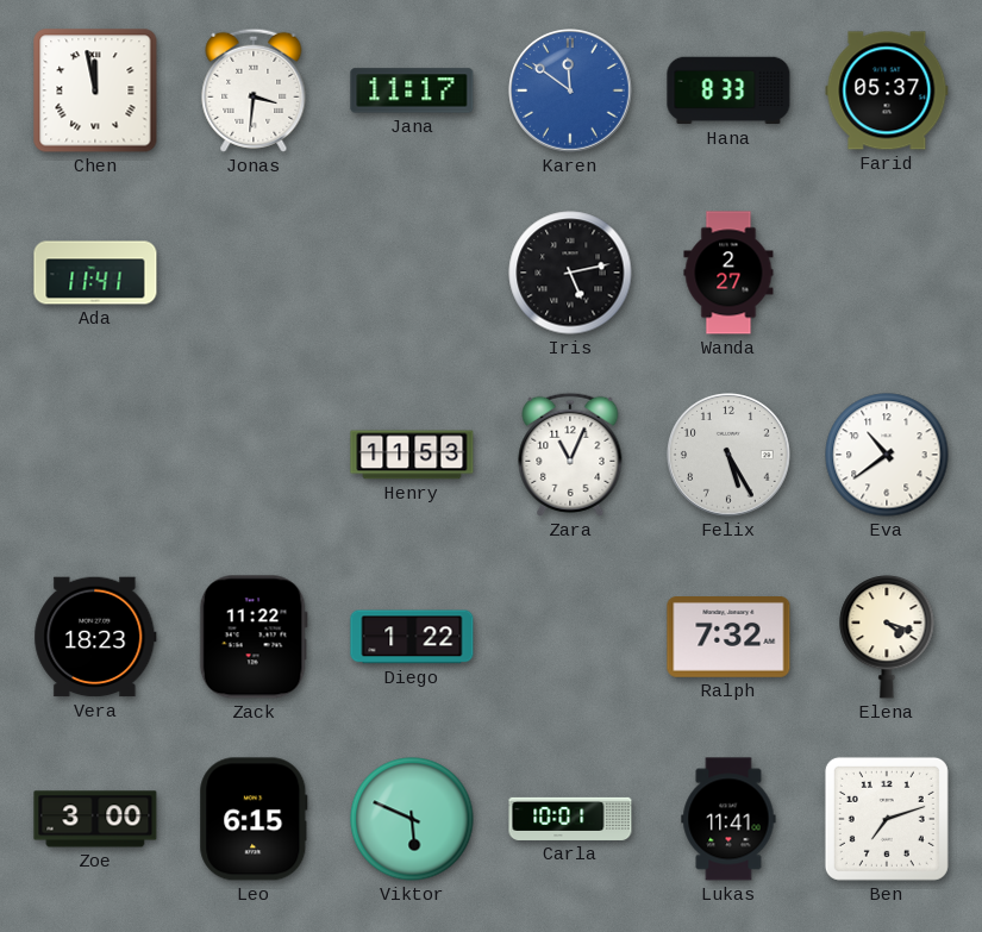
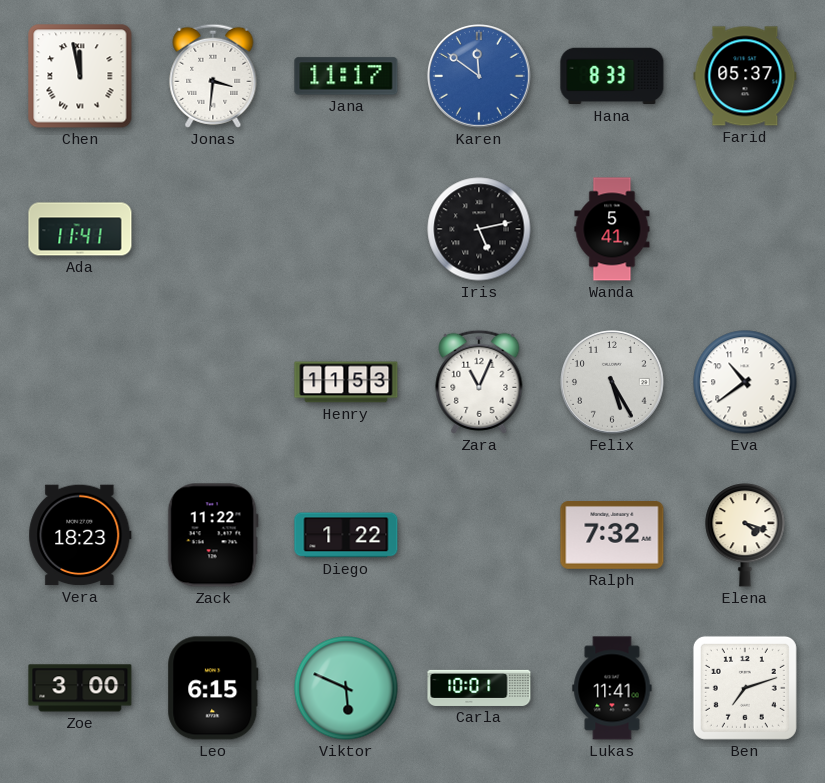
Wanda: 2:27 -> 5:41 (612, 229)
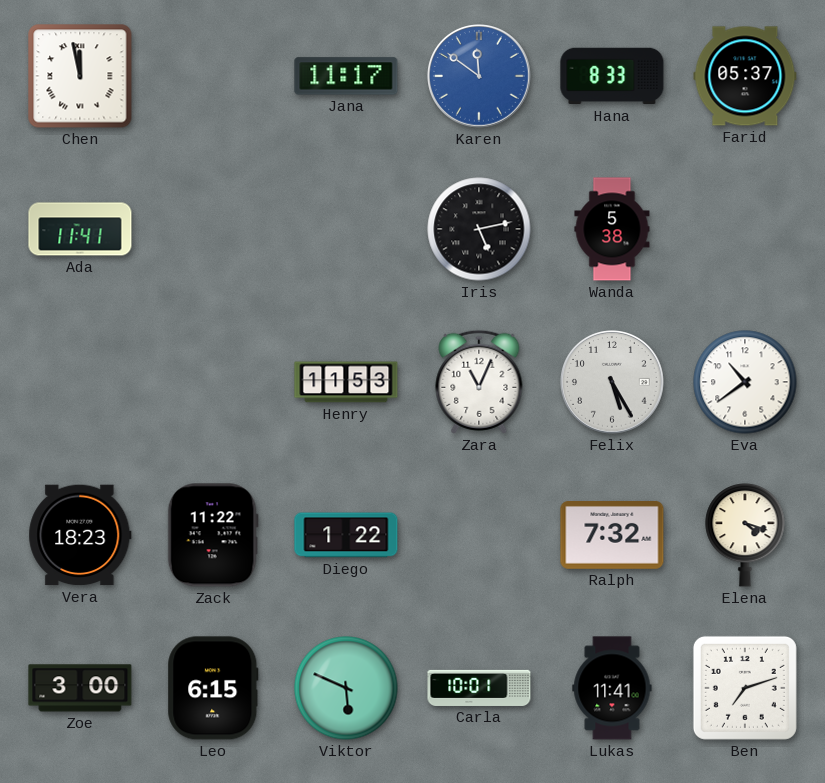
Jonas: 3:31 -> none (213, 76)
Wanda: 5:41 -> 5:38 (612, 229)
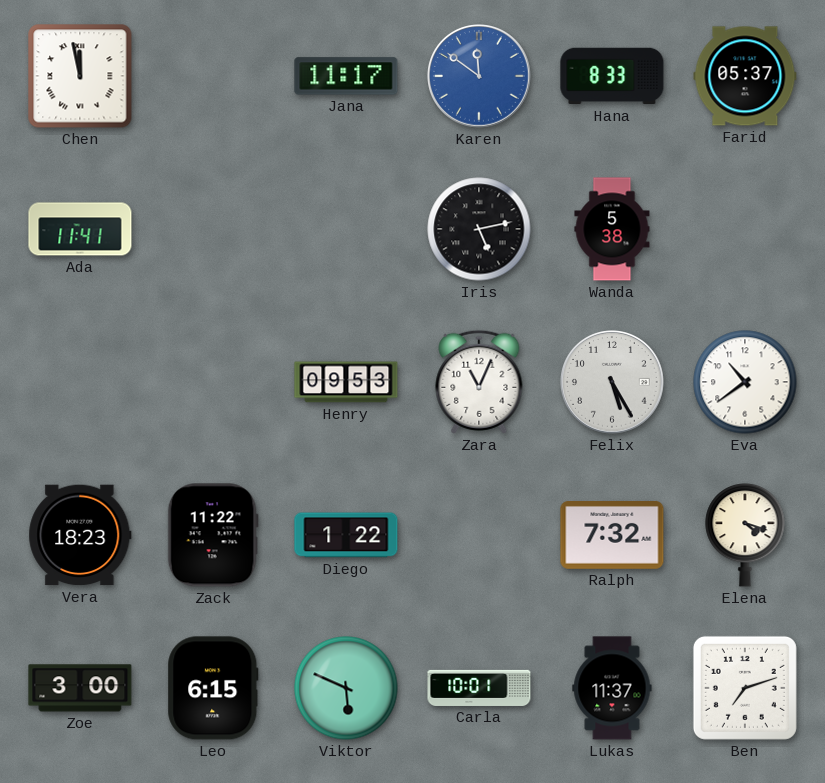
Henry: 11:53 -> 09:53 (346, 382)
Lukas: 11:41 -> 11:37 (612, 688)
